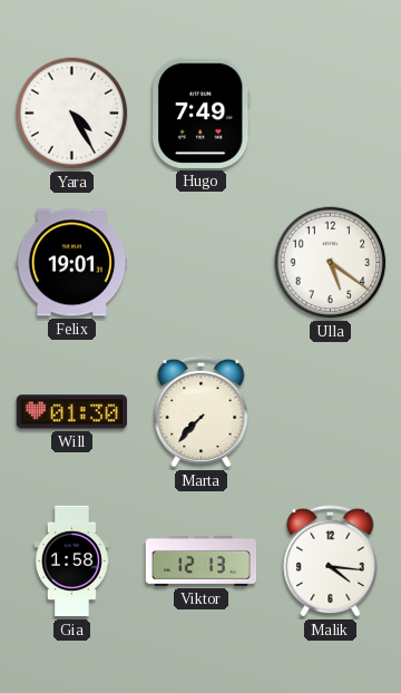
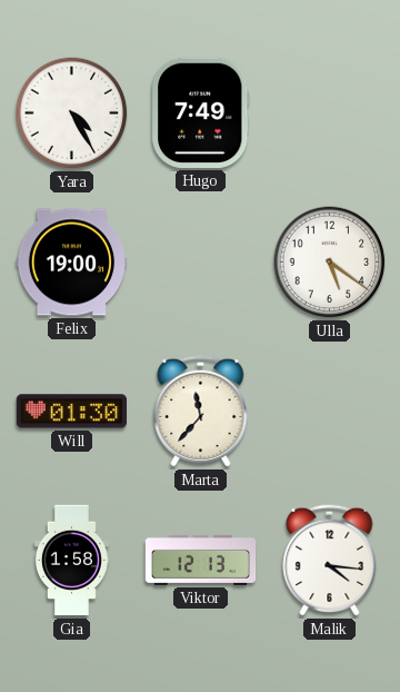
Felix: 19:01 -> 19:00 (72, 263)
Marta: 7:37 -> 11:37 (201, 411)
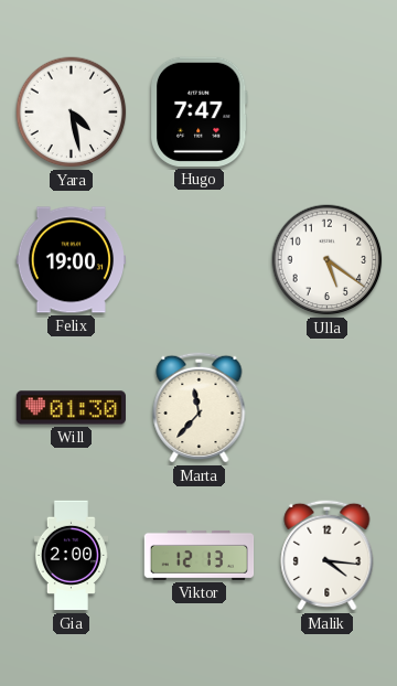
Yara: 4:25 -> 4:28 (72, 112)
Hugo: 7:49 -> 7:47 (198, 111)
Gia: 1:58 -> 2:00 (71, 556)
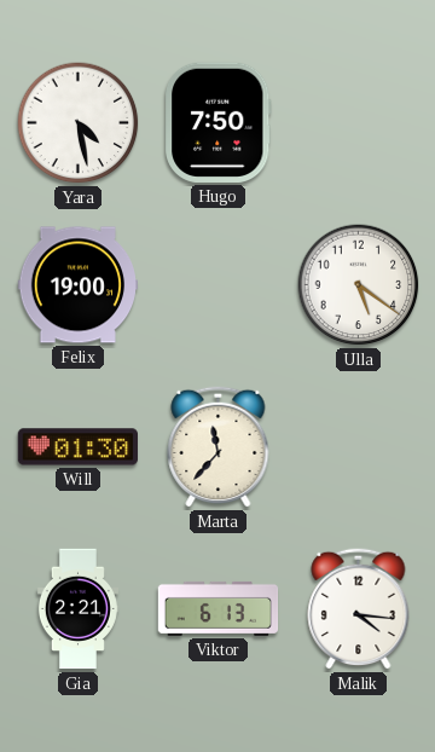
Hugo: 7:47 -> 7:50 (217, 122)
Gia: 2:00 -> 2:21 (77, 609)
Viktor: 12:13 -> 6:13 (219, 608)
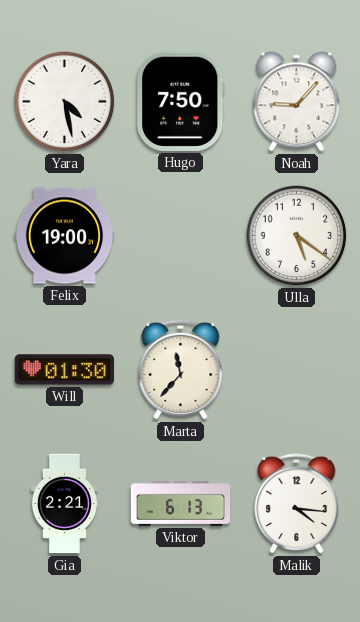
Noah: none -> 9:07 (297, 102)
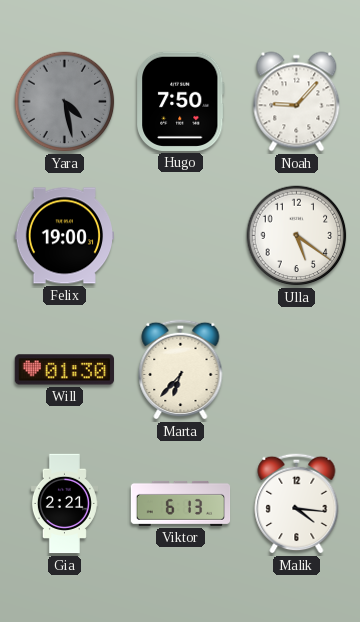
Yara dial: white -> grey (65, 102)
Marta: 11:37 -> 6:37 (181, 369)
